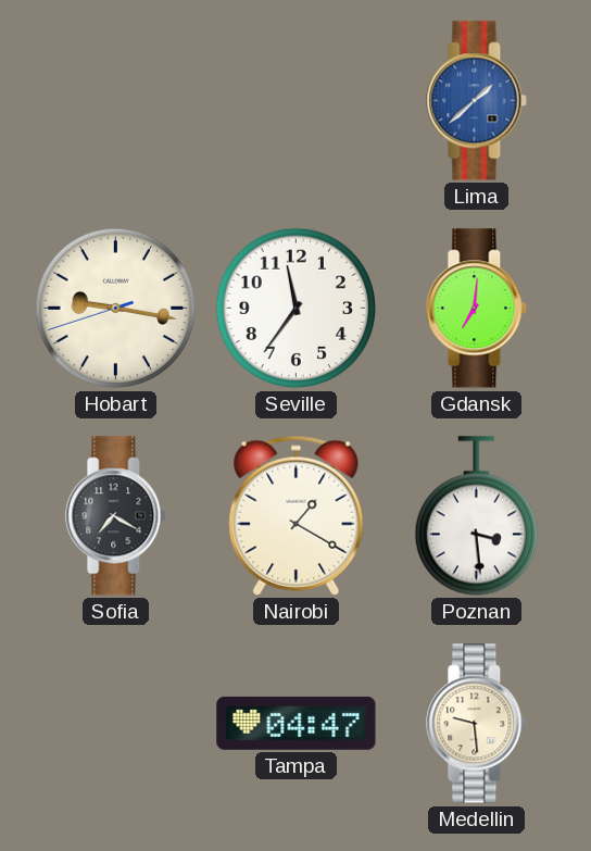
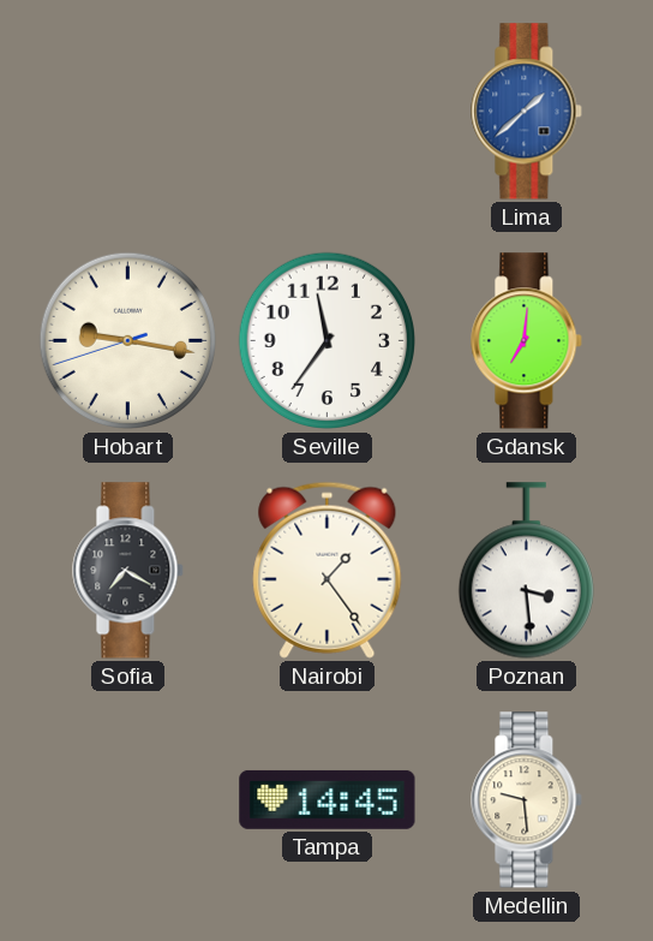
Nairobi: 1:20 -> 1:24 (328, 570)
Tampa: 04:47 -> 14:45 (328, 799)
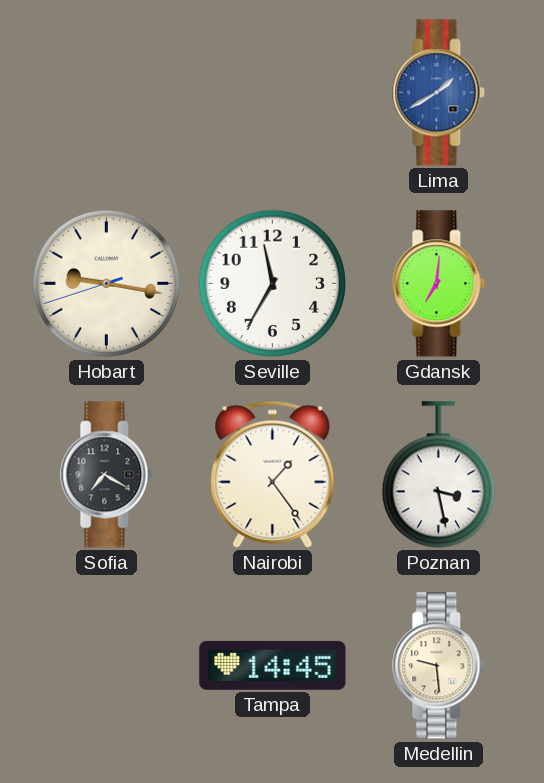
Lima: 1:38 -> 1:40 (439, 93)
Seville: 11:36 -> 11:35 (273, 284)
Poznan: 3:29 -> 3:28 (438, 475)
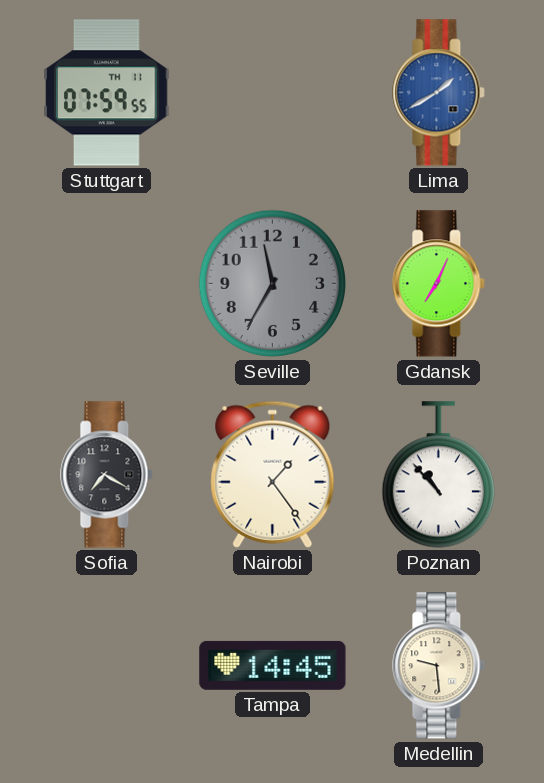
Stuttgart: none -> 07:59 (107, 93)
Hobart: 9:16 -> none (107, 284)
Seville dial: white -> grey (273, 284)
Gdansk: 7:01 -> 7:04 (439, 284)
Poznan: 3:28 -> 10:53 (438, 475)
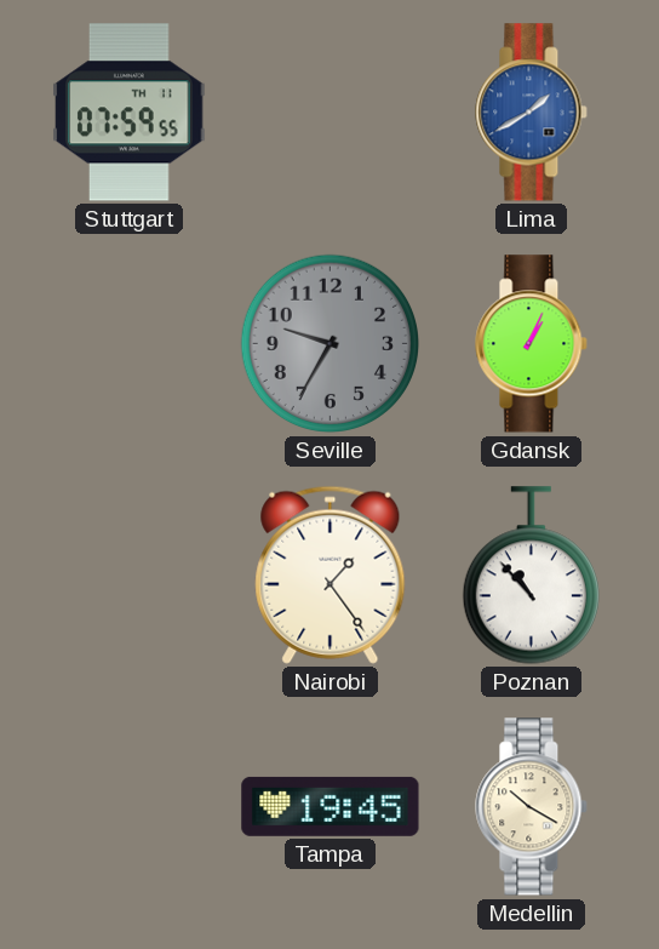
Seville: 11:35 -> 9:35 (331, 344)
Gdansk: 7:04 -> 1:04 (532, 344)
Sofia: 7:20 -> none (107, 475)
Tampa: 14:45 -> 19:45 (331, 806)
Medellin: 9:29 -> 10:20 (532, 807)
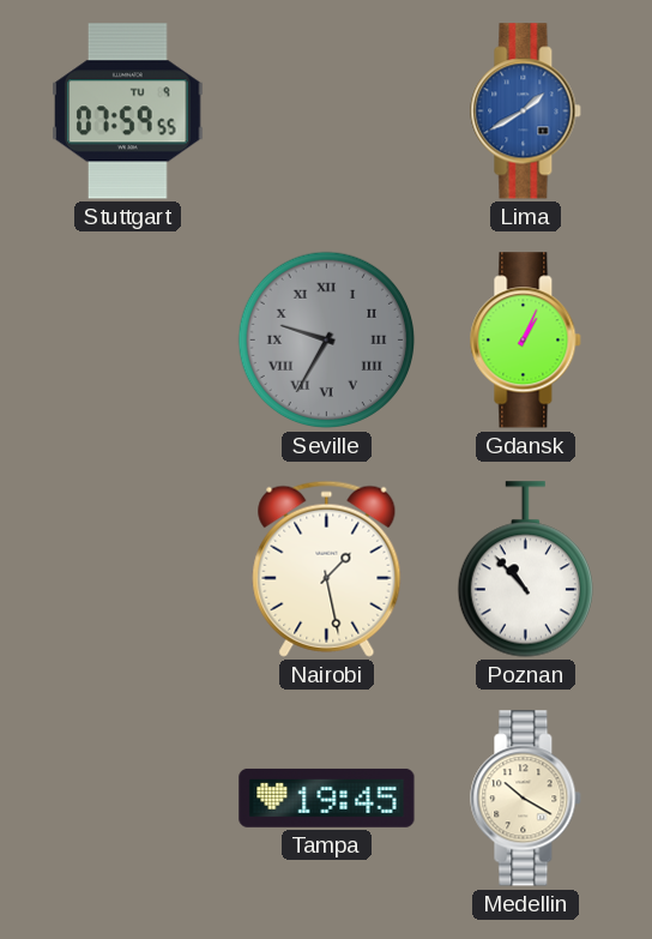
Stuttgart date: TH 11 -> TU 9 (128, 112)
Seville numerals: Arabic -> Roman (327, 341)
Nairobi: 1:24 -> 1:28 (327, 568)
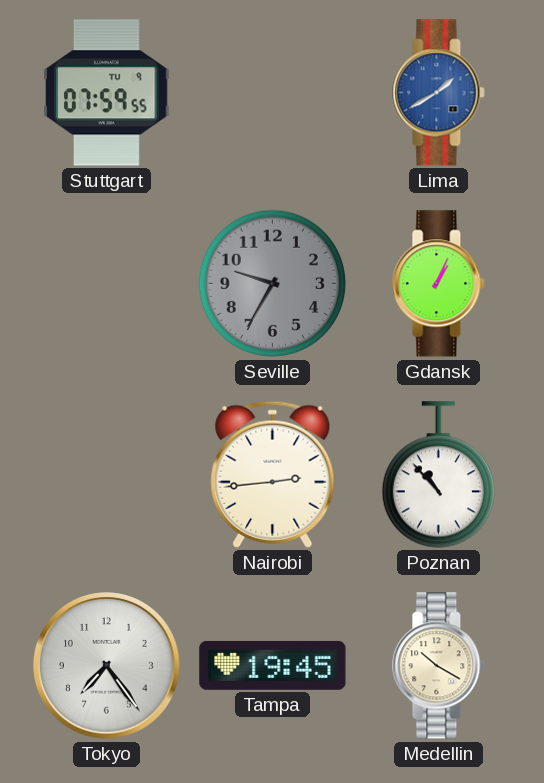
Seville numerals: Roman -> Arabic (273, 284)
Nairobi: 1:28 -> 2:44 (273, 474)
Tokyo: none -> 7:24 (107, 666)
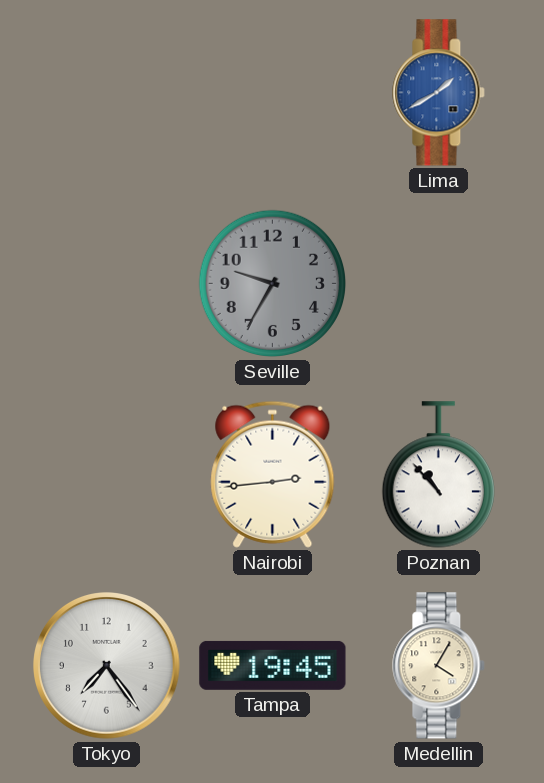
Stuttgart: 07:59 -> none (107, 93)
Gdansk: 1:04 -> none (439, 284)
Medellin: 10:20 -> 4:05 (439, 666)
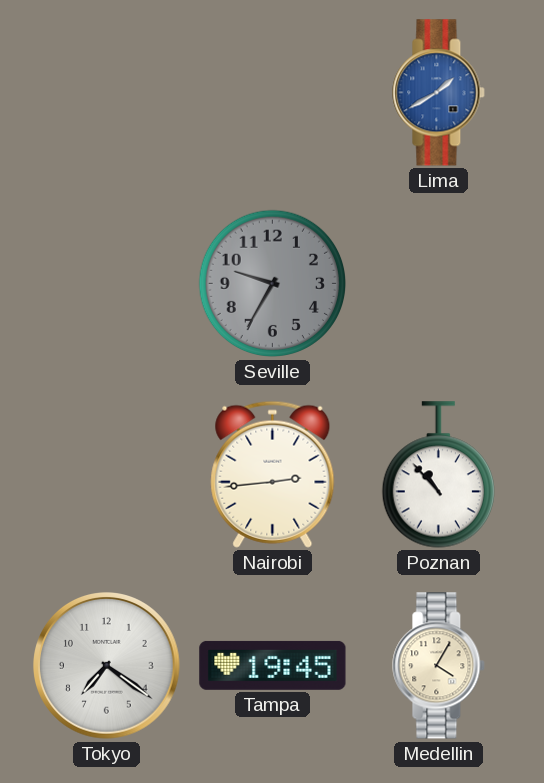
Tokyo: 7:24 -> 7:21 (107, 666)
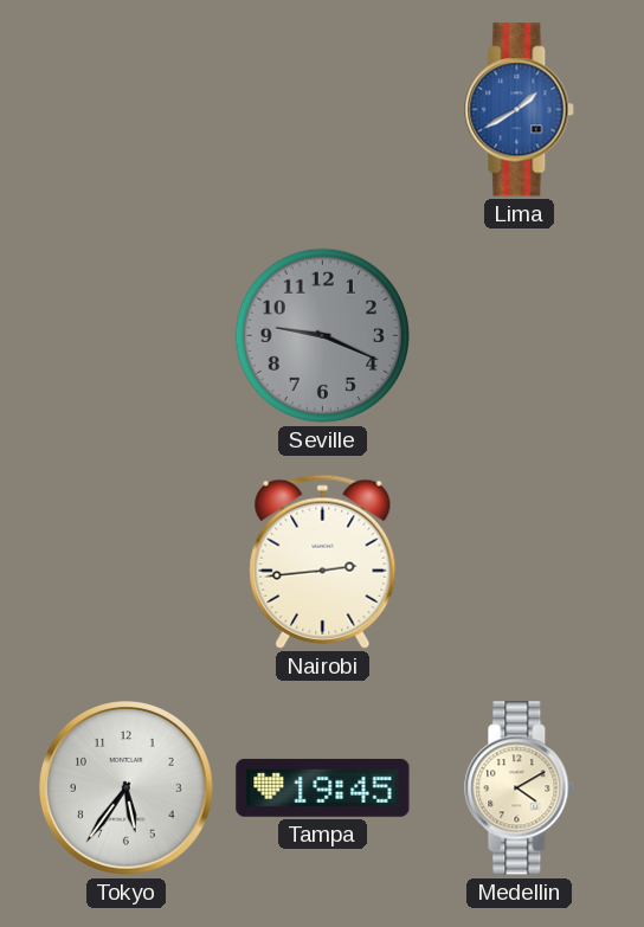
Seville: 9:35 -> 9:19 (323, 336)
Poznan: 10:53 -> none (438, 475)
Tokyo: 7:21 -> 5:36 (127, 788)
Medellin: 4:05 -> 4:10 (520, 788)
